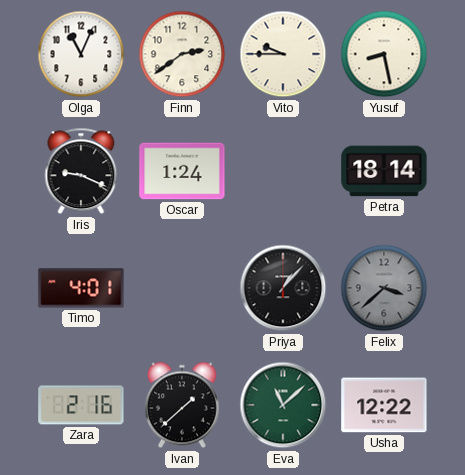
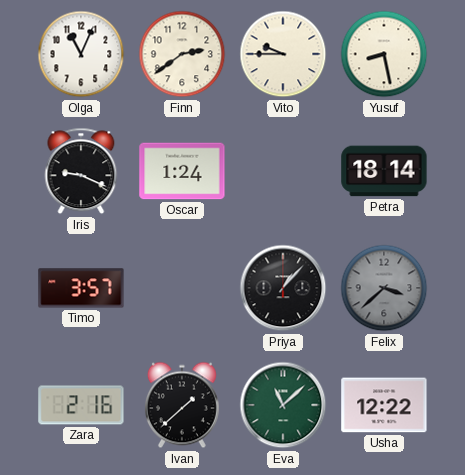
Timo: 4:01 -> 3:57 (81, 288)
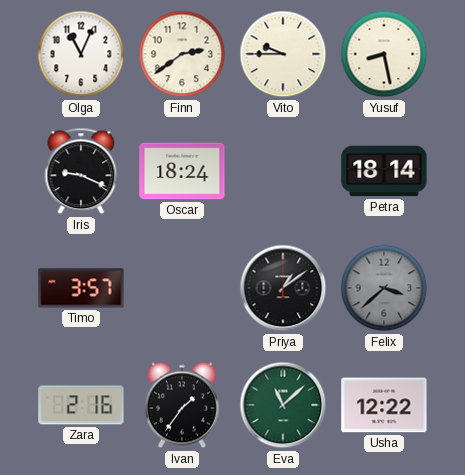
Oscar: 1:24 -> 18:24 (182, 171)
Priya: 1:07 -> 1:09 (283, 288)
Ivan: 1:38 -> 1:36 (182, 405)
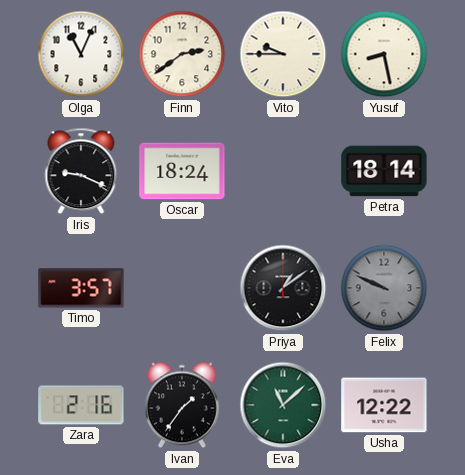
Felix: 3:38 -> 9:49 (384, 288)
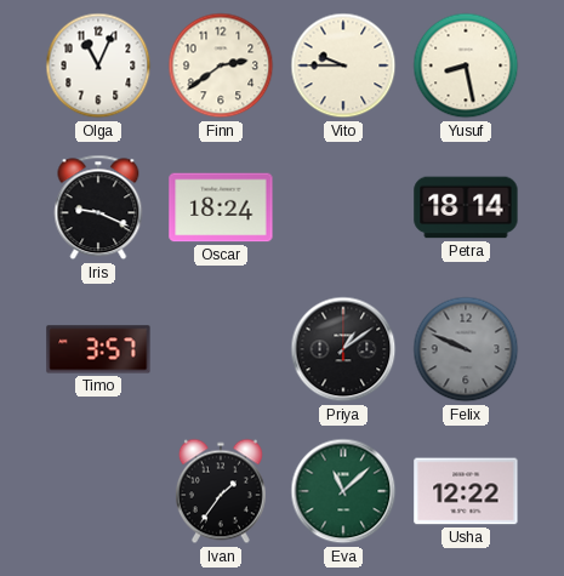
Zara: 2:16 -> none (81, 405)
